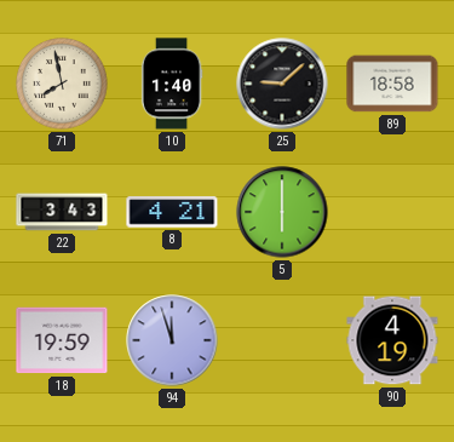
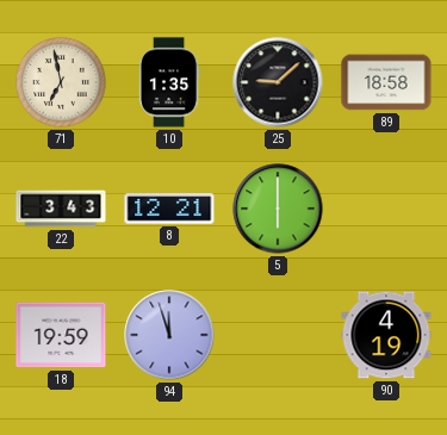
71: 7:58 -> 6:58 (61, 82)
10: 1:40 -> 1:35 (169, 82)
8: 4:21 -> 12:21 (169, 209)
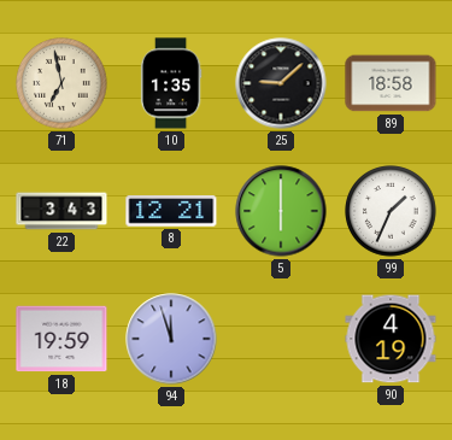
99: none -> 1:34 (391, 211)
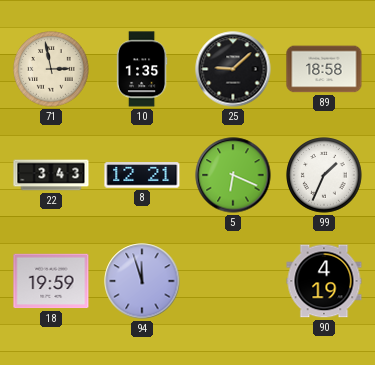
71: 6:58 -> 2:58 (51, 69)
5: 6:00 -> 6:19 (233, 175)
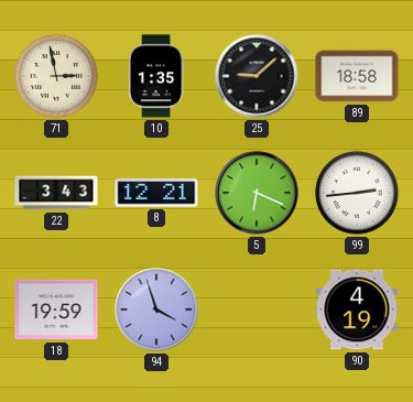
99: 1:34 -> 2:44 (357, 193)
94: 11:57 -> 3:57 (156, 309)
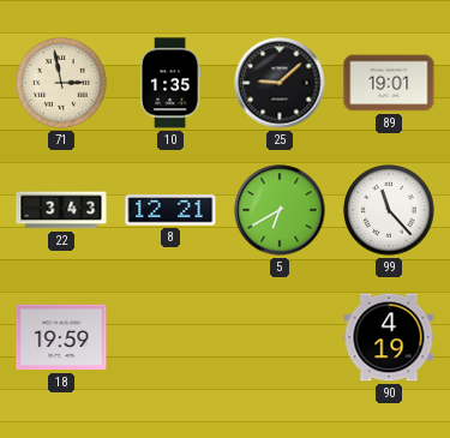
89: 18:58 -> 19:01 (389, 83)
5: 6:19 -> 6:40 (280, 210)
99: 2:44 -> 11:23 (389, 210)
94: 3:57 -> none (156, 309)
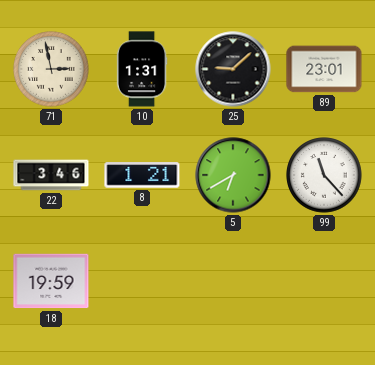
10: 1:35 -> 1:31 (142, 69)
89: 19:01 -> 23:01 (324, 69)
22: 3:43 -> 3:46 (51, 175)
8: 12:21 -> 1:21 (142, 175)
90: 4:19 -> none (389, 337)
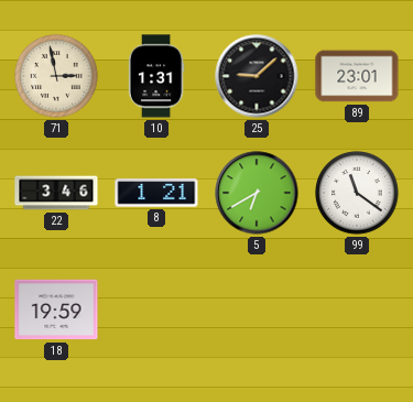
99: 11:23 -> 11:21 (357, 193)
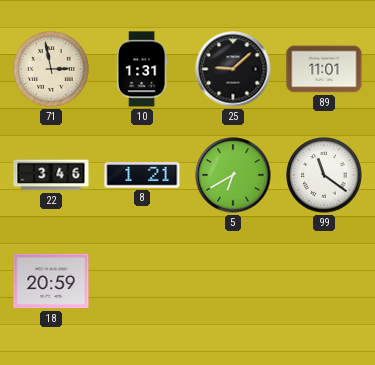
89: 23:01 -> 11:01 (324, 69)
18: 19:59 -> 20:59 (51, 281)
